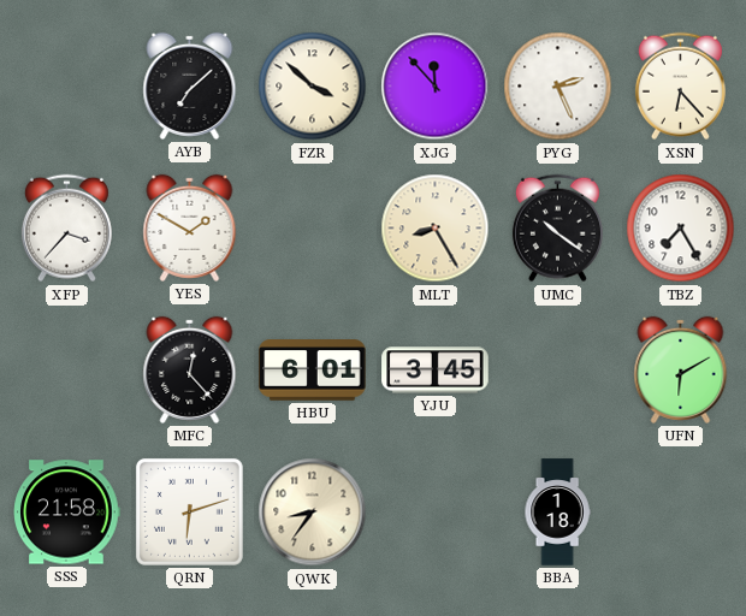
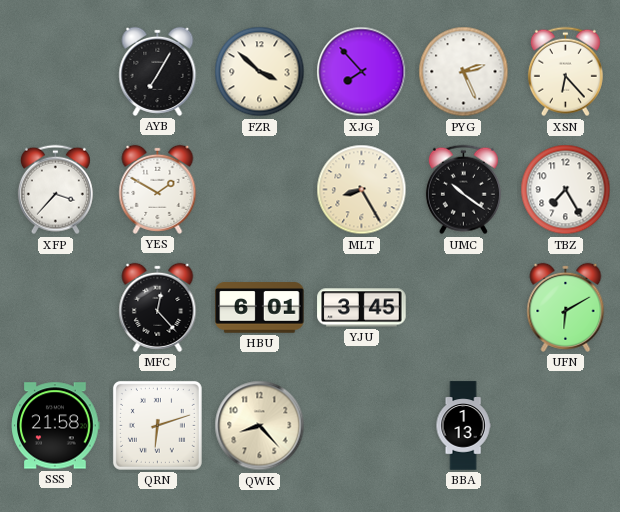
AYB: 7:08 -> 7:05 (158, 71)
XJG: 11:53 -> 7:53 (362, 72)
QWK: 8:36 -> 8:23 (260, 426)
BBA: 1:18 -> 1:13 (463, 426)
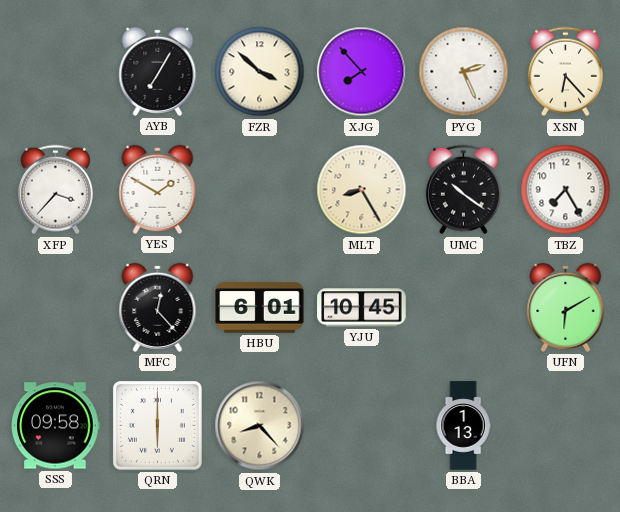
YJU: 3:45 -> 10:45 (362, 308)
SSS: 21:58 -> 09:58 (56, 426)
QRN: 6:12 -> 6:00 (157, 425)
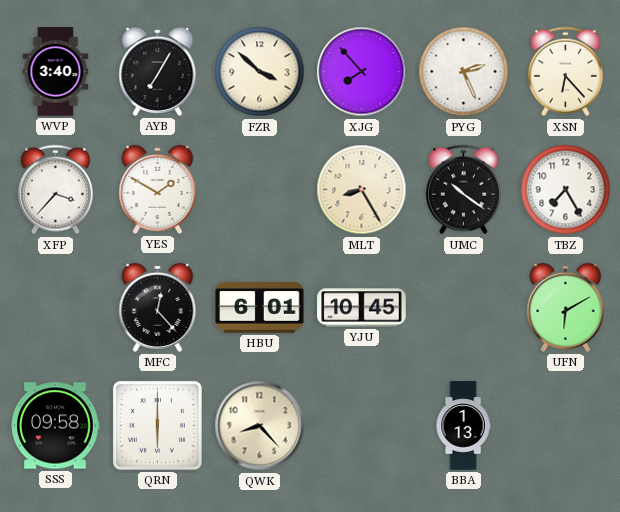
WVP: none -> 3:40 (56, 72)
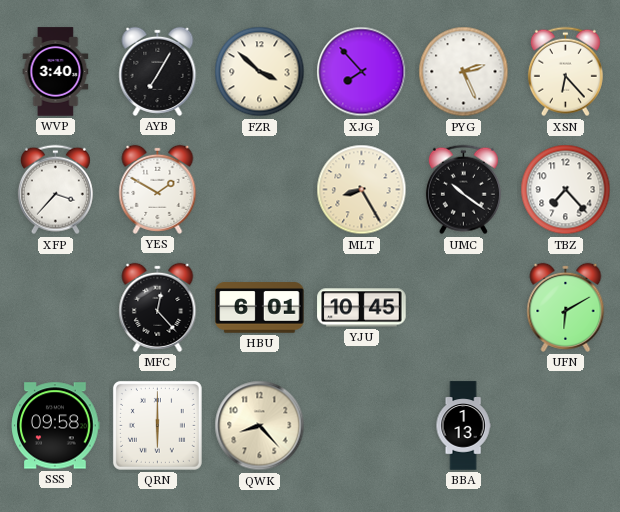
TBZ: 7:25 -> 7:23 (566, 190)
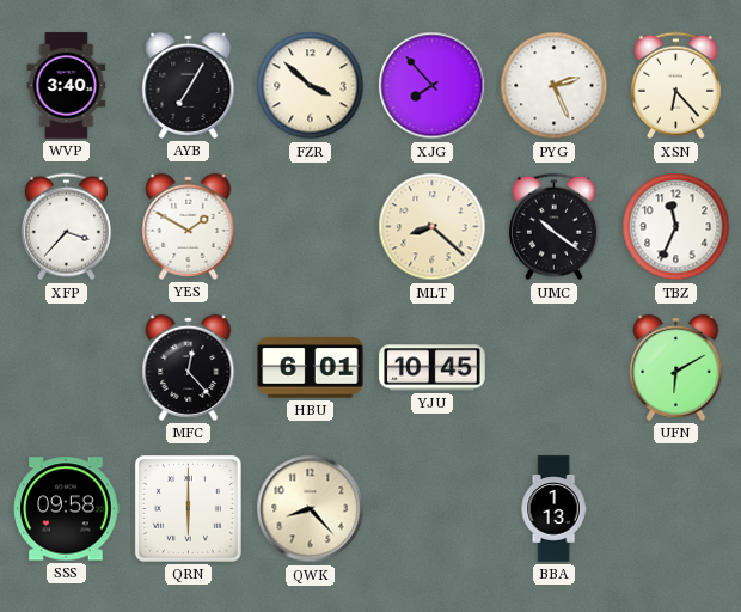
MLT: 8:25 -> 8:22 (433, 227)
TBZ: 7:23 -> 11:34 (676, 227)
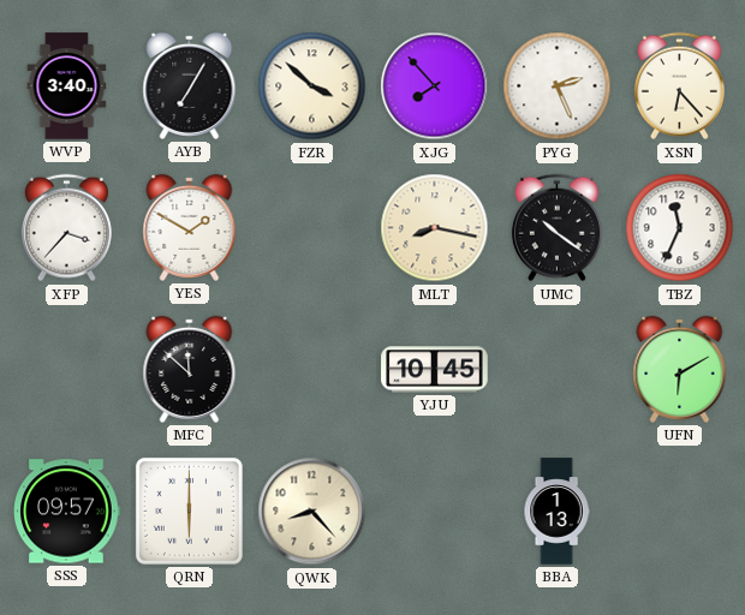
MLT: 8:22 -> 8:17 (435, 228)
MFC: 12:23 -> 11:52 (190, 369)
HBU: 6:01 -> none (311, 368)
SSS: 09:58 -> 09:57 (67, 512)
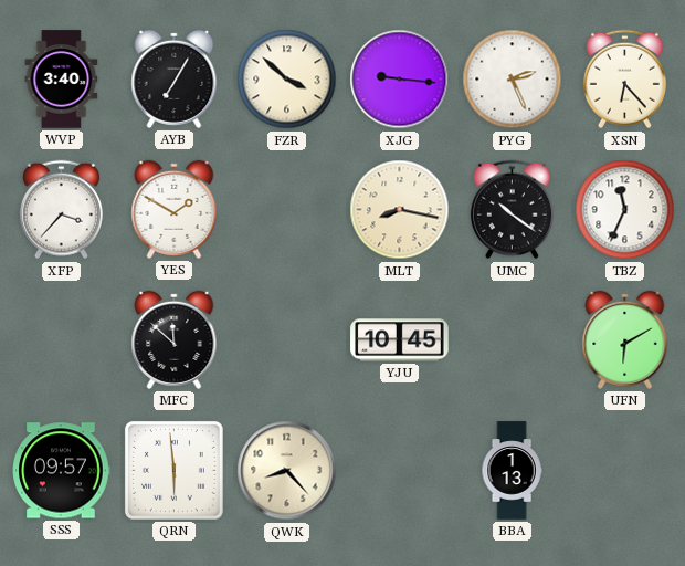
XJG: 7:53 -> 9:16 (400, 80)
QRN: 6:00 -> 5:59 (173, 470)
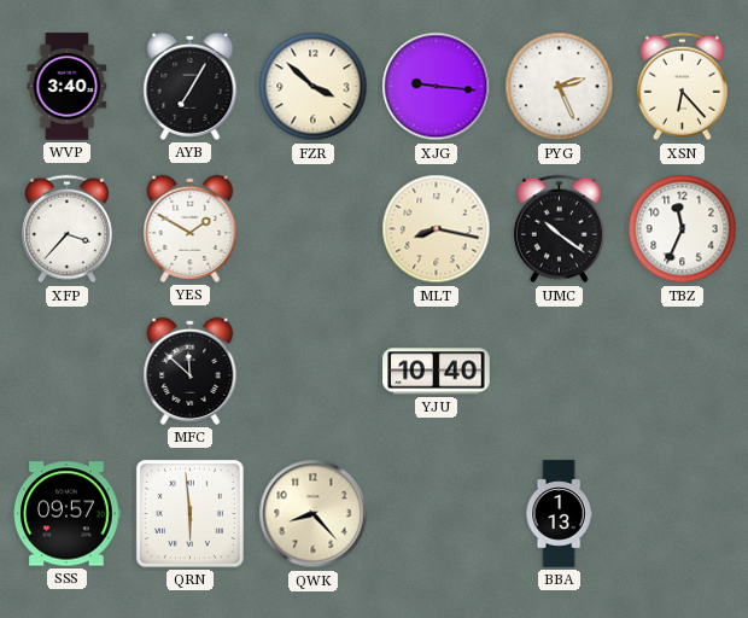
YJU: 10:45 -> 10:40 (437, 372)
UFN: 6:10 -> none (625, 339)
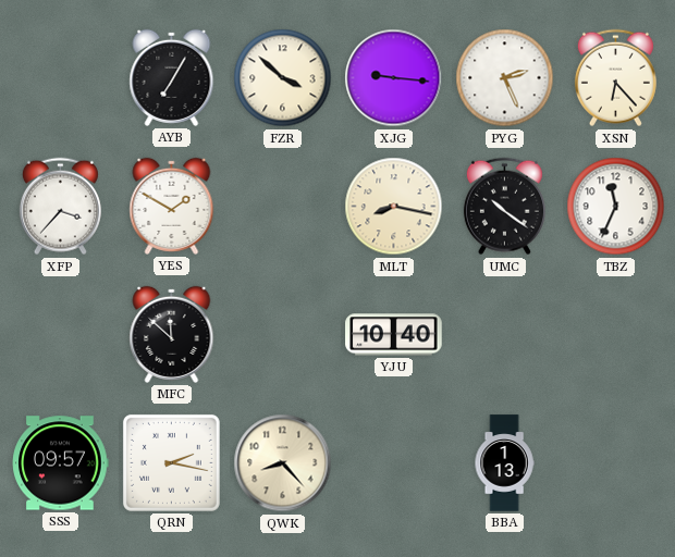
WVP: 3:40 -> none (68, 87)
QRN: 5:59 -> 2:17 (171, 462)
